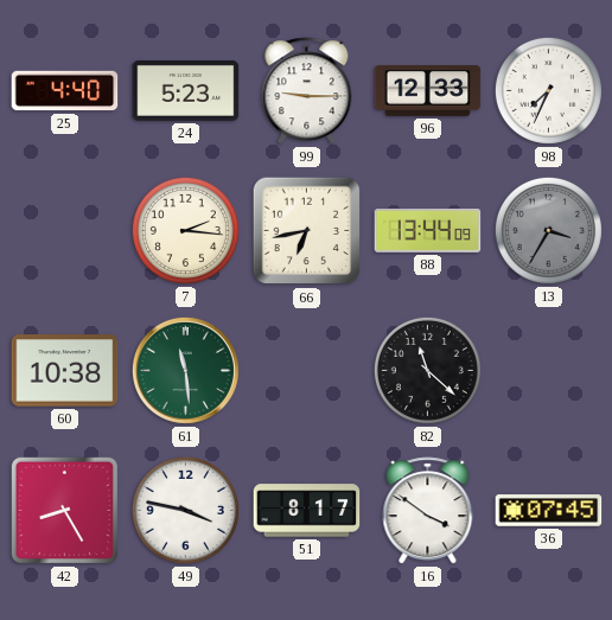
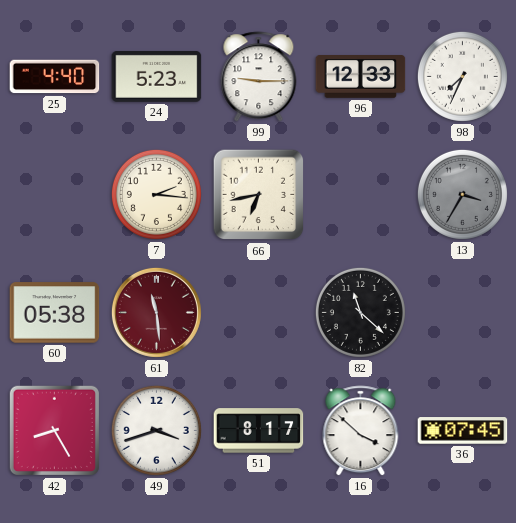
88: 13:44 -> none (428, 230)
60: 10:38 -> 05:38 (55, 313)
61 dial: green -> burgundy (156, 312)
49: 3:47 -> 3:42 (156, 430)
16: 3:51 -> 3:52 (361, 431)
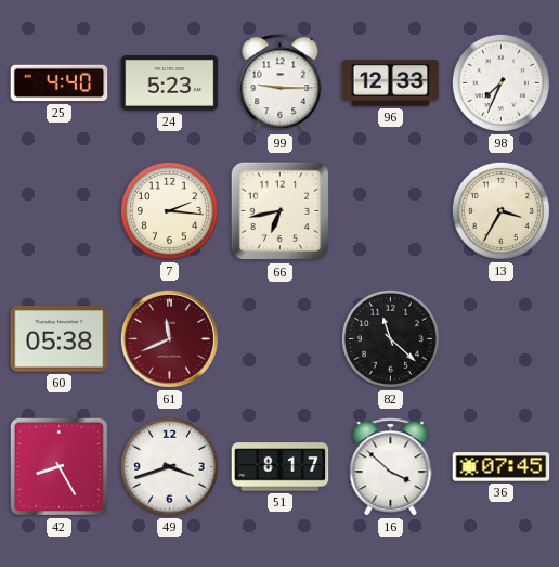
13 dial: grey -> cream (500, 210)
61: 11:29 -> 11:41 (169, 338)
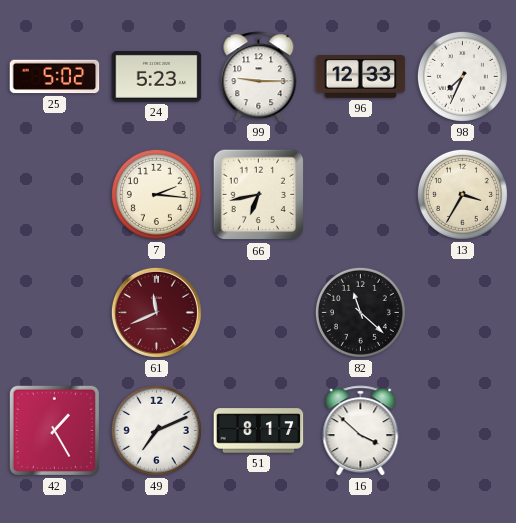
25: 4:40 -> 5:02 (55, 77)
60: 05:38 -> none (60, 339)
42: 8:25 -> 1:25 (54, 430)
49: 3:42 -> 7:11 (156, 430)
36: 07:45 -> none (502, 467)
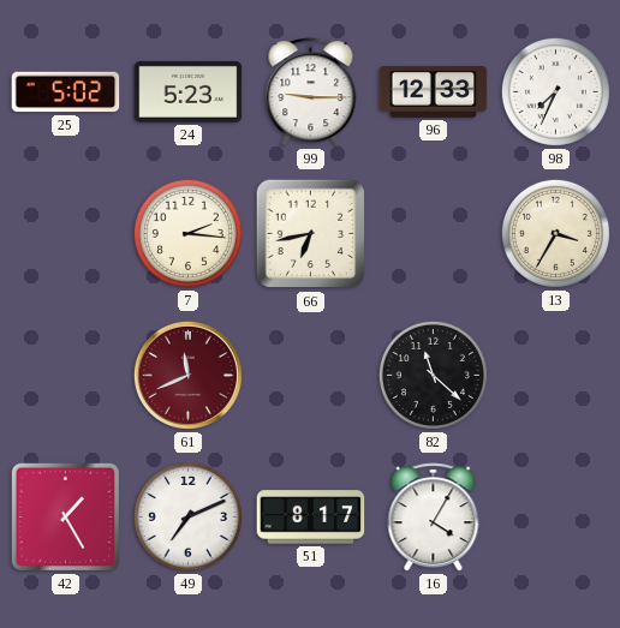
16: 3:52 -> 4:05 (434, 518)
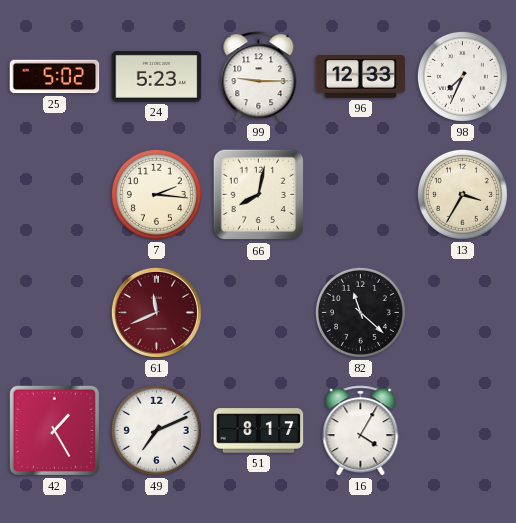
66: 6:43 -> 8:02 (259, 195)
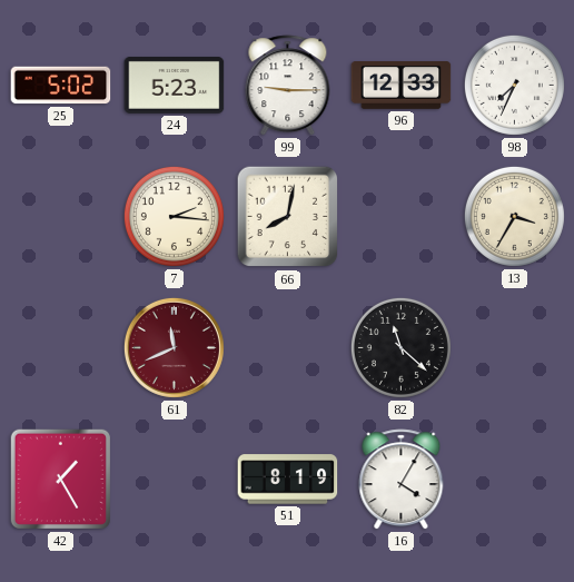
49: 7:11 -> none (156, 430)
51: 8:17 -> 8:19 (288, 480)
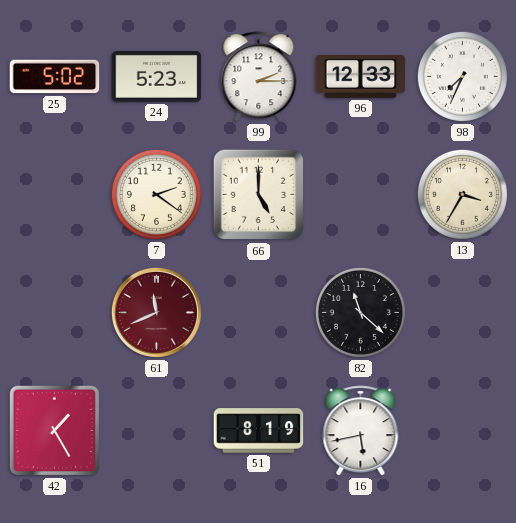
99: 9:15 -> 2:15 (259, 77)
7: 2:16 -> 2:21 (156, 194)
66: 8:02 -> 5:00 (259, 195)
16: 4:05 -> 5:43 (361, 431)
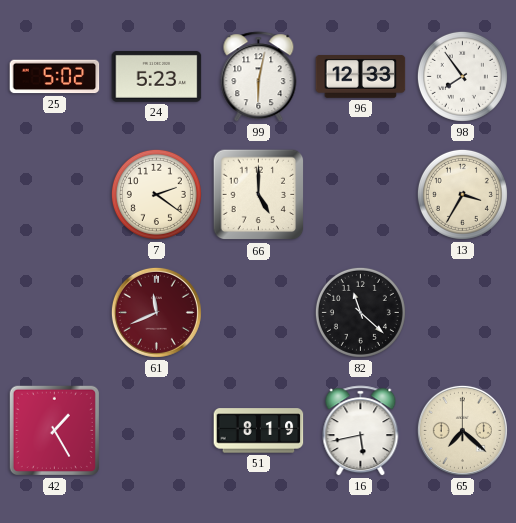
99: 2:15 -> 6:02 (259, 77)
98: 7:34 -> 7:54 (462, 76)
65: none -> 7:22 (462, 430)
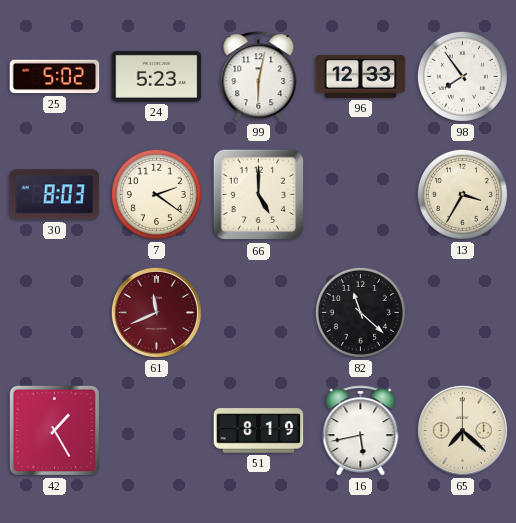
30: none -> 8:03 (55, 195)
